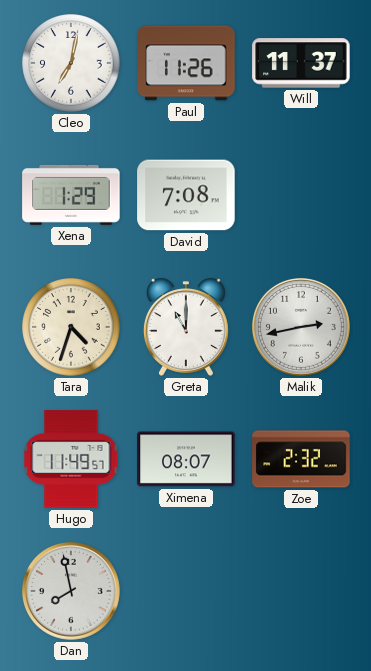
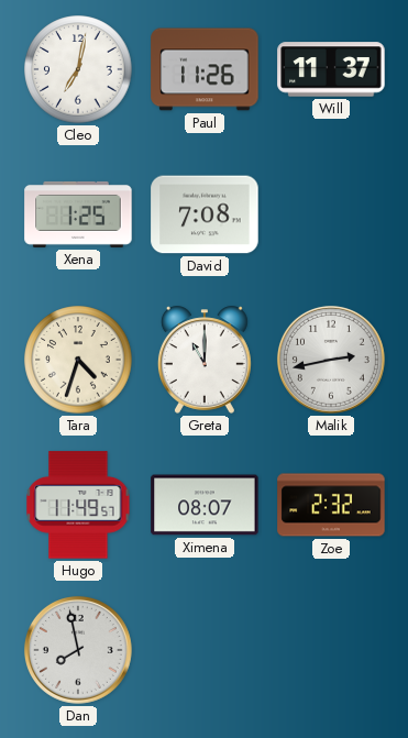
Xena: 1:29 -> 1:25 (78, 214)
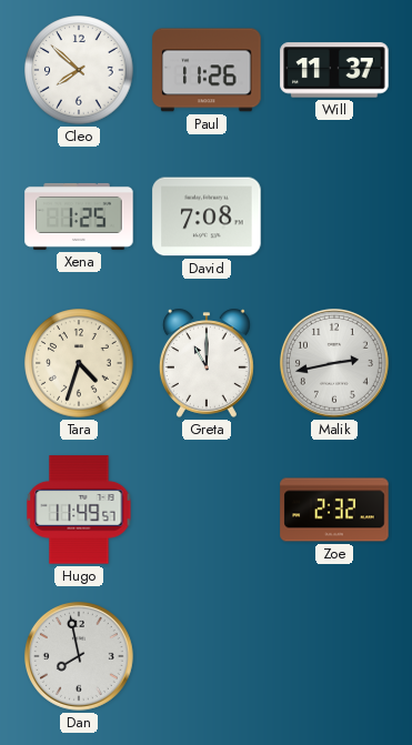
Cleo: 7:02 -> 7:52 (79, 70)
Ximena: 08:07 -> none (205, 505)
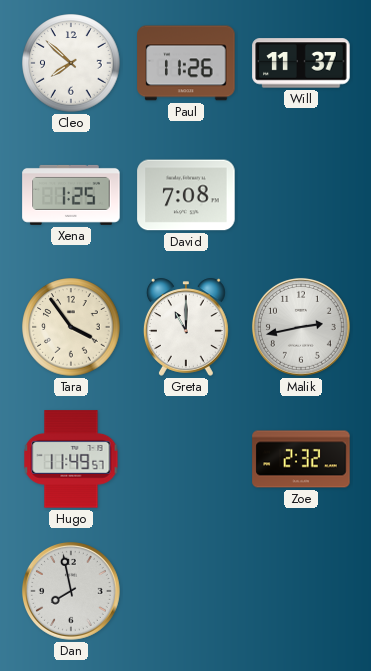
Tara: 4:33 -> 3:54 (71, 327)
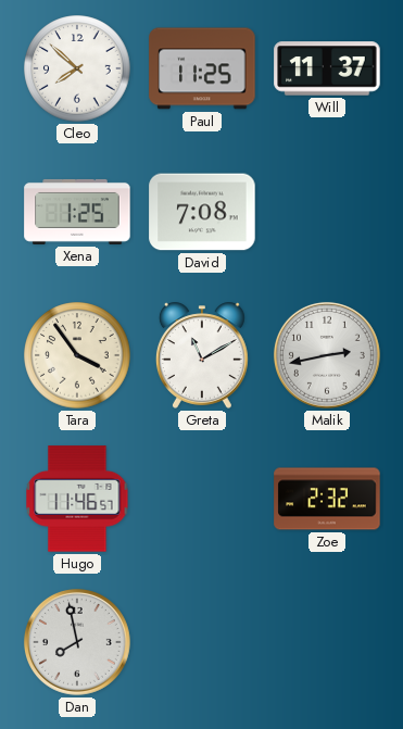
Paul: 11:26 -> 11:25 (202, 68)
Greta: 11:00 -> 11:10 (202, 355)
Hugo: 11:49 -> 11:46 (77, 499)
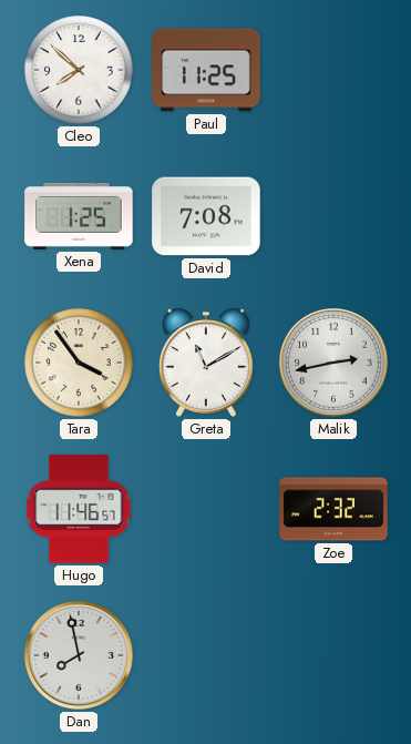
Will: 11:37 -> none (327, 68)
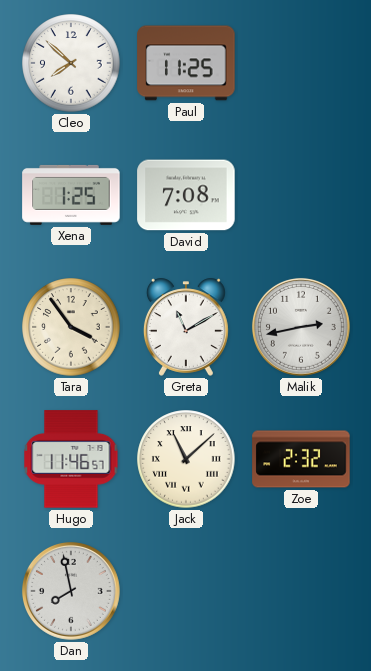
Jack: none -> 11:08 (186, 459)
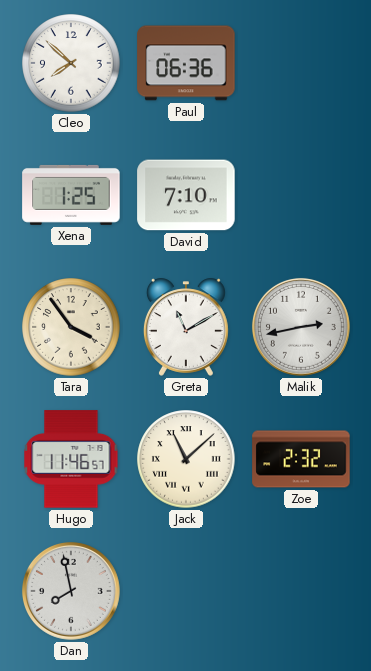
Paul: 11:25 -> 06:36 (186, 63)
David: 7:08 -> 7:10 (186, 195)
